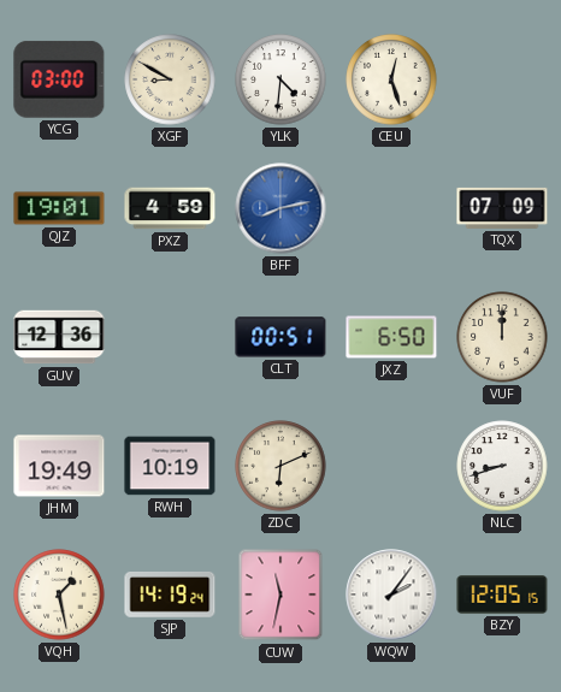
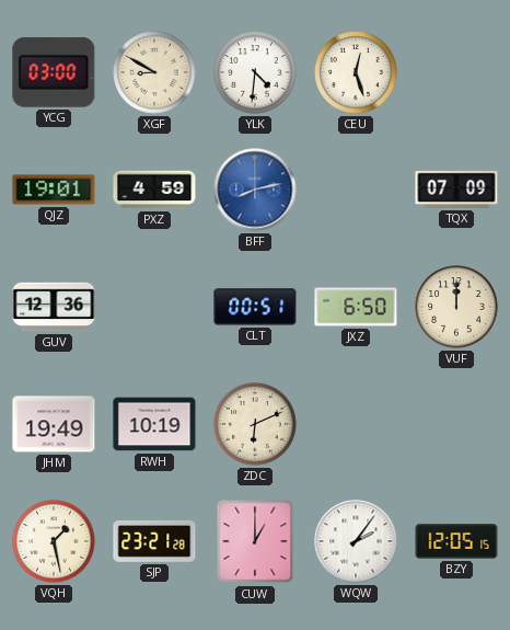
NLC: 8:42 -> none (502, 466)
SJP: 14:19 -> 23:21 (154, 541)
CUW: 11:32 -> 1:00 (255, 541)
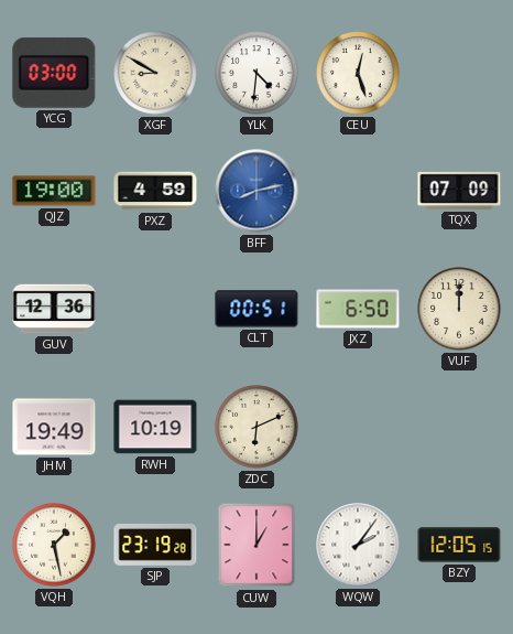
QJZ: 19:01 -> 19:00 (54, 191)
SJP: 23:21 -> 23:19 (155, 545)
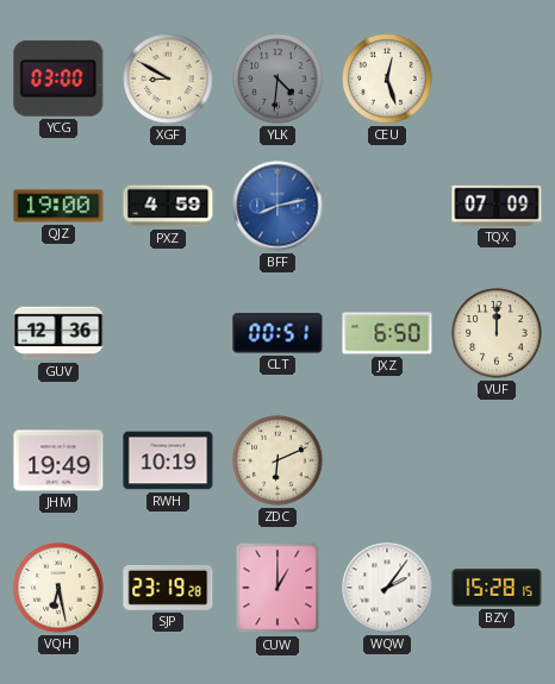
YLK dial: white -> grey (277, 79)
VQH: 1:28 -> 6:28 (58, 588)
BZY: 12:05 -> 15:28 (497, 588)
